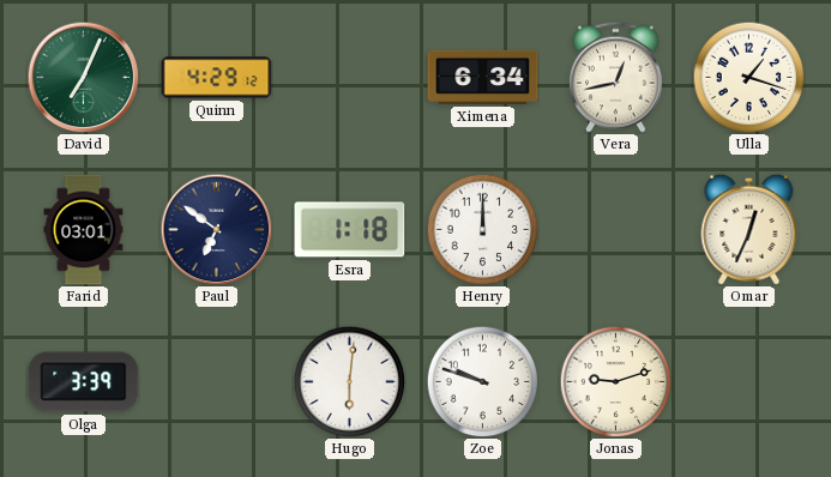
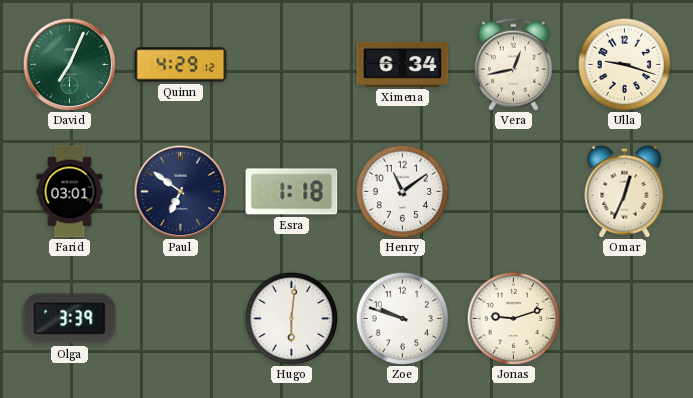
Ulla: 1:18 -> 9:18 (624, 64)
Henry: 12:00 -> 11:09 (402, 191)
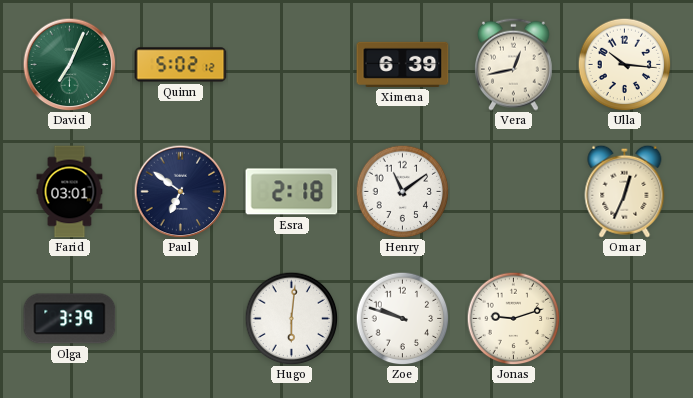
Quinn: 4:29 -> 5:02 (181, 65)
Ximena: 6:34 -> 6:39 (403, 64)
Ulla: 9:18 -> 10:16 (624, 64)
Esra: 1:18 -> 2:18 (292, 192)
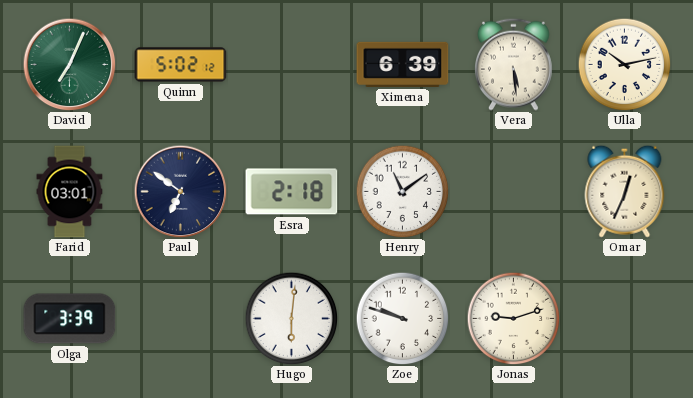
Vera: 12:43 -> 5:29 (514, 64)
Ulla: 10:16 -> 10:13 (624, 64)
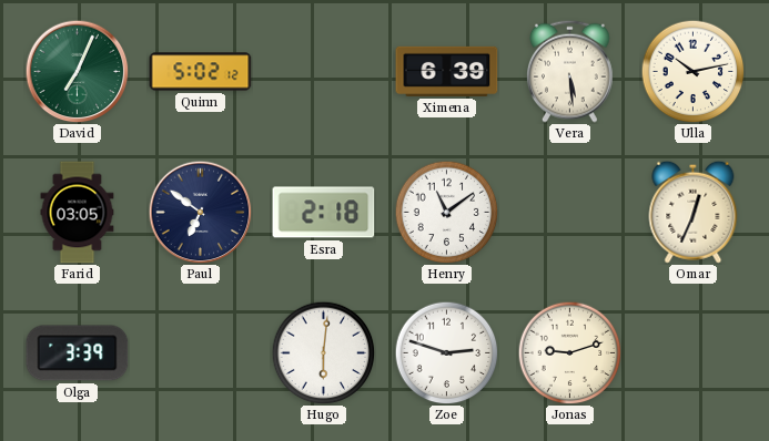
Farid: 03:01 -> 03:05 (78, 213)
Zoe: 9:48 -> 2:48 (446, 352)
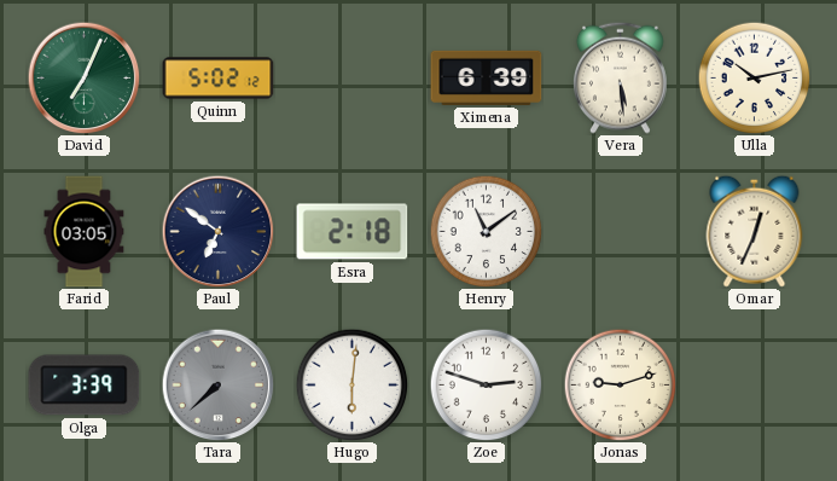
Tara: none -> 7:38 (217, 384)
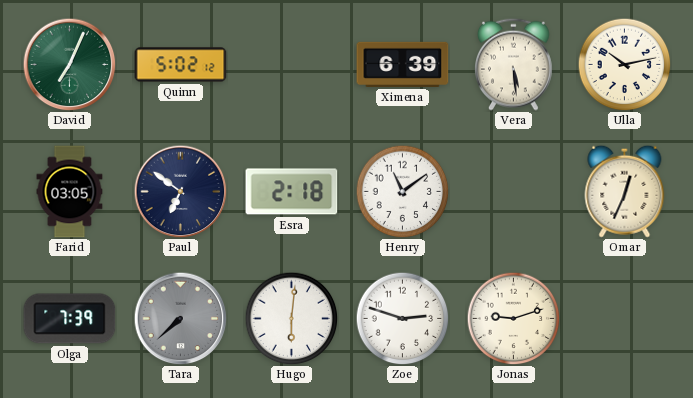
Olga: 3:39 -> 7:39 (70, 319)
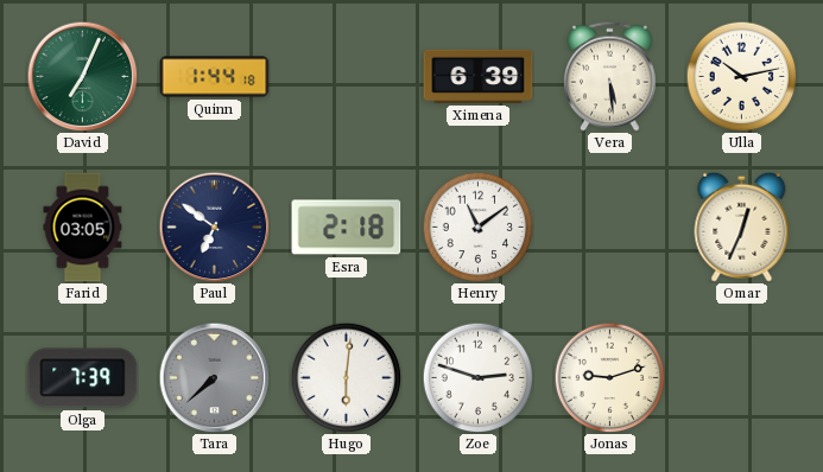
Quinn: 5:02 -> 1:44 (215, 77)
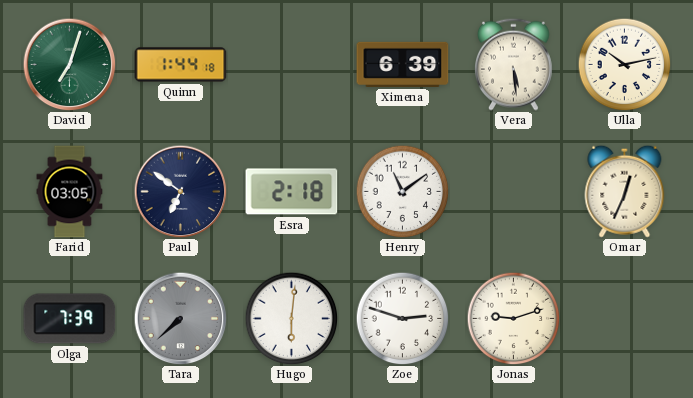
David: 7:04 -> 7:03 (69, 64)
